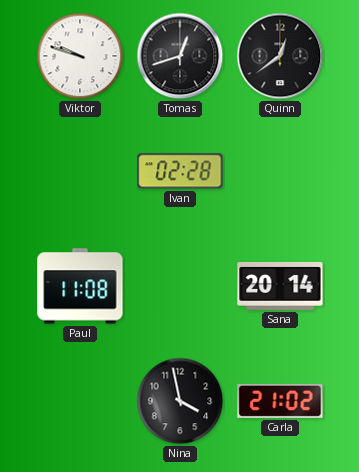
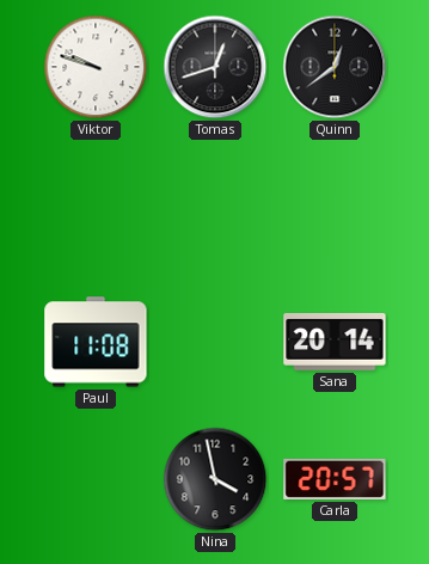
Ivan: 02:28 -> none (180, 171)
Carla: 21:02 -> 20:57 (335, 479)
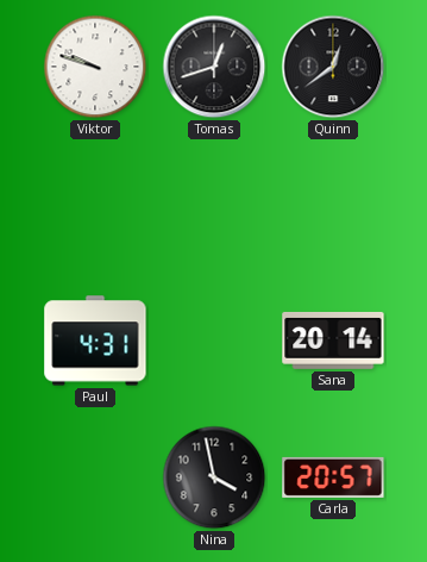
Paul: 11:08 -> 4:31 (95, 341)
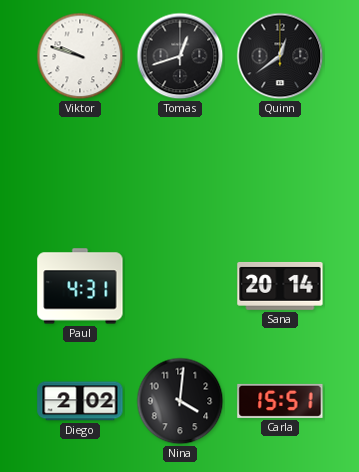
Diego: none -> 2:02 (80, 401)
Nina: 3:58 -> 4:01 (180, 401)
Carla: 20:57 -> 15:51 (280, 401)
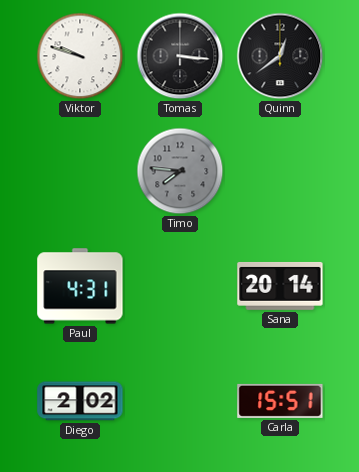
Tomas: 12:42 -> 3:16 (180, 56)
Timo: none -> 7:46 (180, 171)
Nina: 4:01 -> none (180, 401)
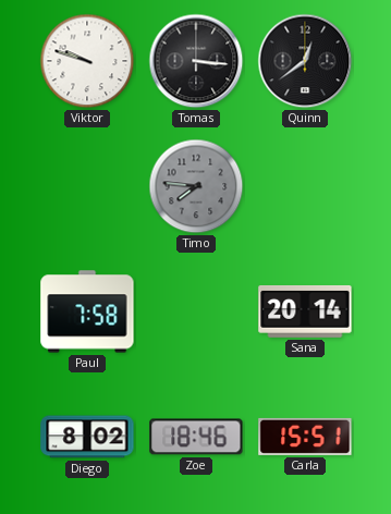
Paul: 4:31 -> 7:58 (87, 311)
Diego: 2:02 -> 8:02 (87, 437)
Zoe: none -> 18:46 (196, 437)
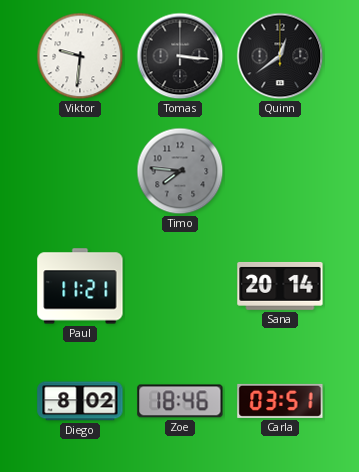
Viktor: 9:48 -> 9:31 (80, 56)
Paul: 7:58 -> 11:21 (80, 286)
Carla: 15:51 -> 03:51 (280, 401)
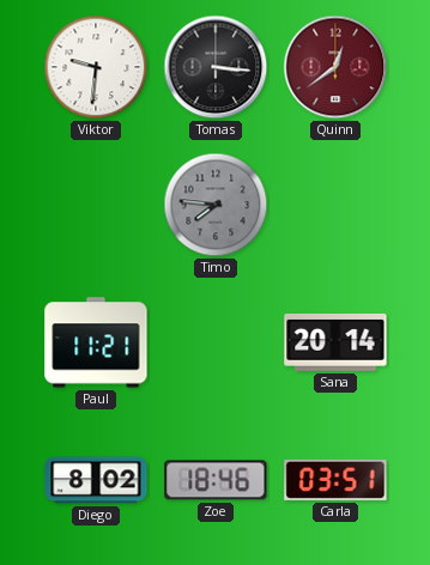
Quinn dial: black -> burgundy (335, 67)
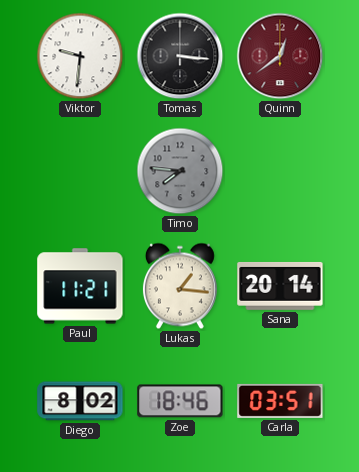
Lukas: none -> 1:16 (180, 286)
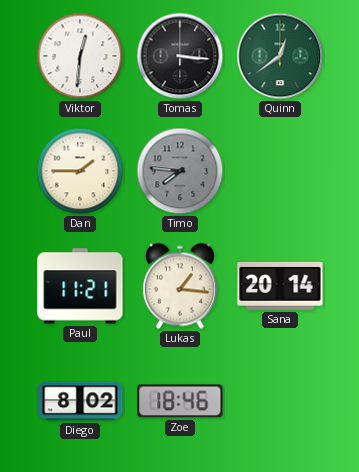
Viktor: 9:31 -> 12:31 (80, 56)
Quinn dial: burgundy -> green (280, 56)
Dan: none -> 1:45 (80, 171)
Carla: 03:51 -> none (280, 401)
